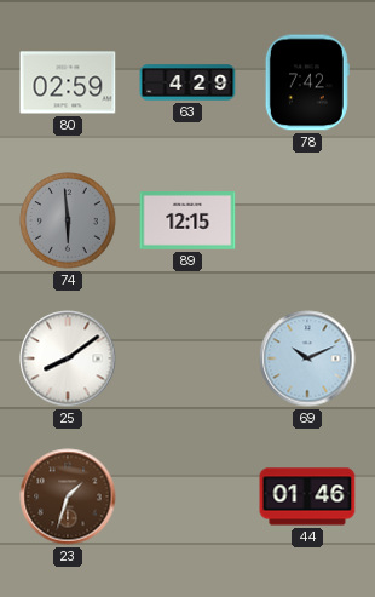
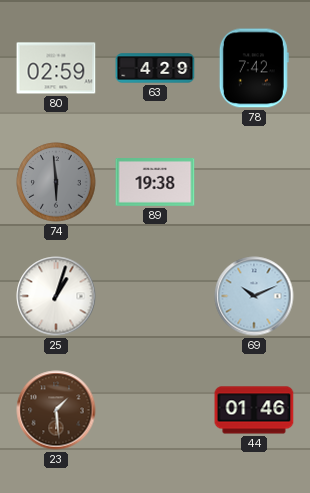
89: 12:15 -> 19:38 (155, 183)
25: 8:09 -> 1:03 (56, 296)
23: 1:33 -> 1:29 (56, 410)
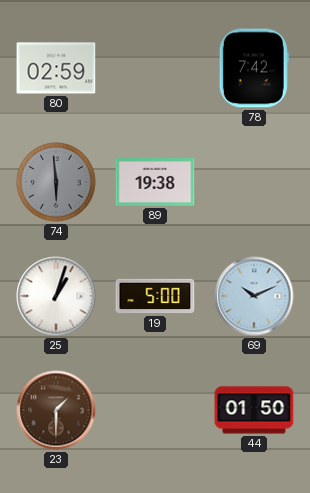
63: 4:29 -> none (155, 68)
19: none -> 5:00 (155, 296)
23: 1:29 -> 1:30 (56, 410)
44: 01:46 -> 01:50 (254, 410)
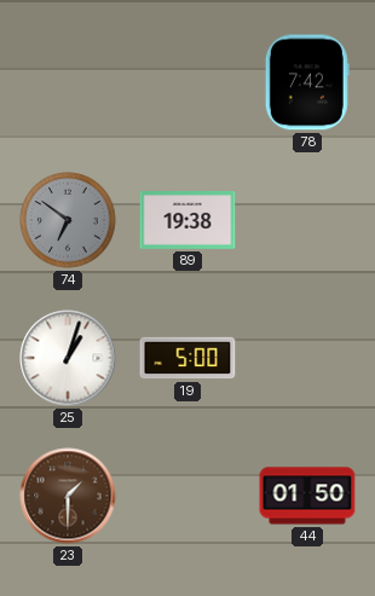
80: 02:59 -> none (56, 68)
74: 5:59 -> 6:51 (68, 220)
69: 10:11 -> none (254, 296)
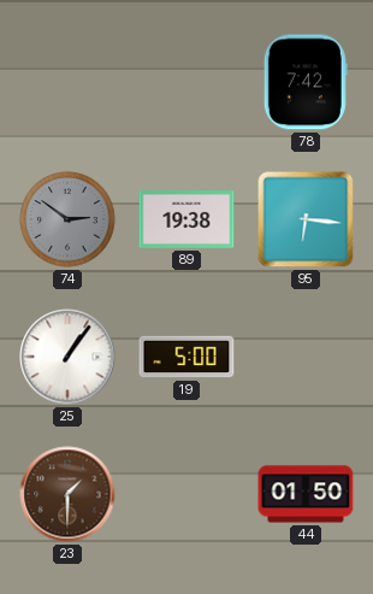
74: 6:51 -> 2:51 (67, 219)
95: none -> 6:16 (306, 219)
25: 1:03 -> 1:06 (67, 357)
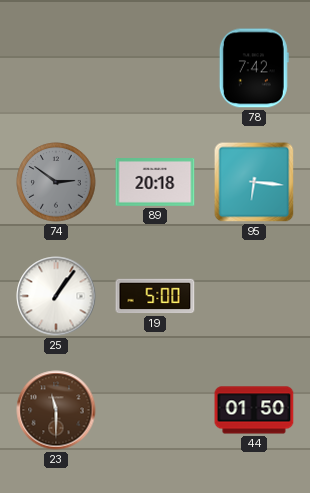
89: 19:38 -> 20:18 (155, 183)
23: 1:30 -> 11:30 (56, 410)
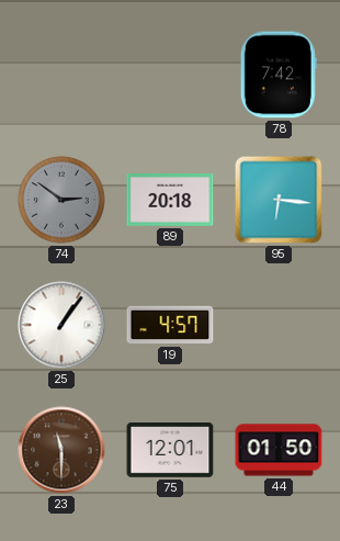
19: 5:00 -> 4:57 (170, 325)
75: none -> 12:01 (170, 451)
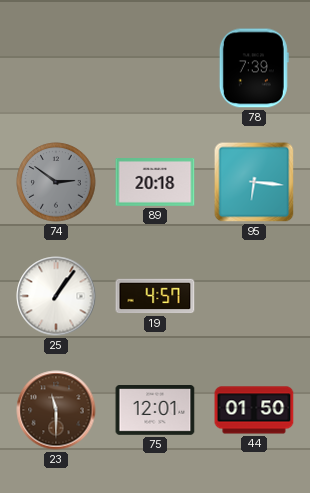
78: 7:42 -> 7:39 (254, 68)
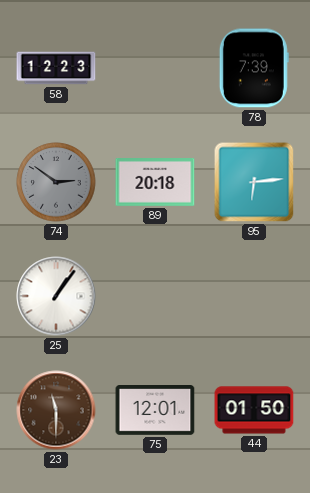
58: none -> 12:23 (56, 68)
95: 6:16 -> 6:14 (254, 182)
19: 4:57 -> none (155, 296)
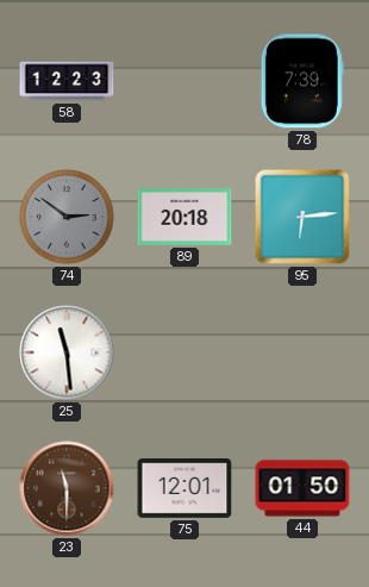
25: 1:06 -> 11:29 (67, 352)
